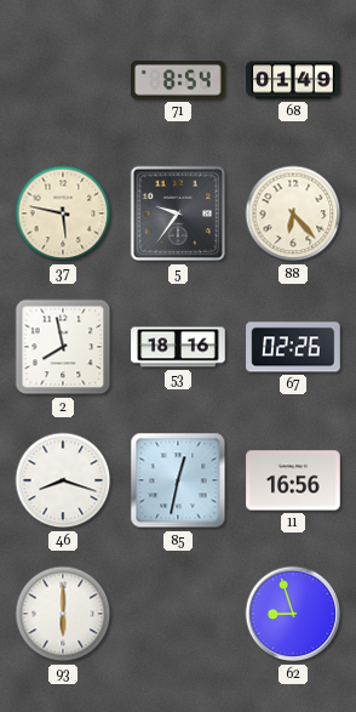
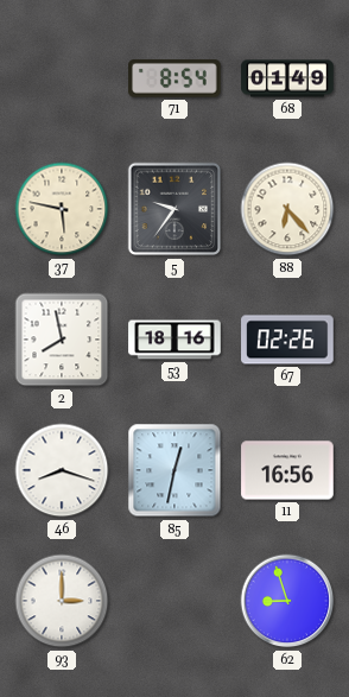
93: 6:00 -> 3:00 (62, 601)
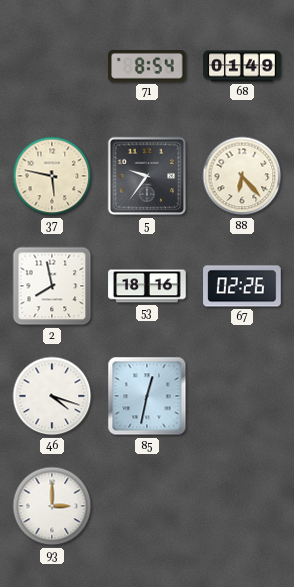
46: 8:18 -> 4:18 (52, 396)
11: 16:56 -> none (287, 470)
62: 8:57 -> none (287, 601)
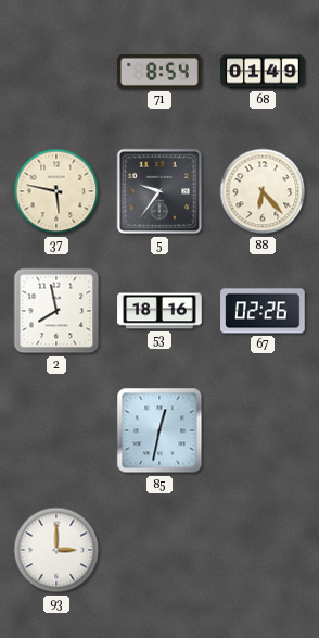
46: 4:18 -> none (52, 396)
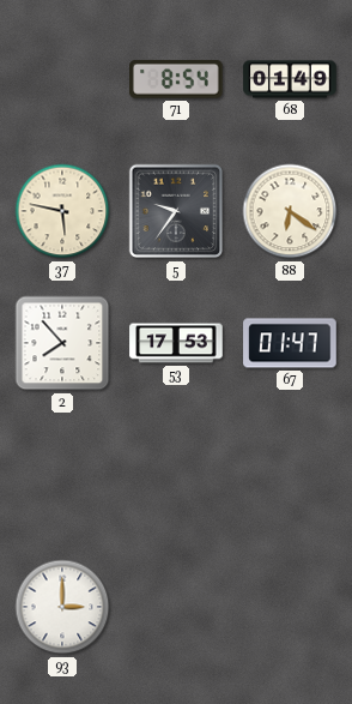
88: 6:23 -> 6:21 (290, 211)
2: 7:58 -> 7:53 (62, 343)
53: 18:16 -> 17:53 (176, 343)
67: 02:26 -> 01:47 (290, 343)
85: 12:32 -> none (159, 430)
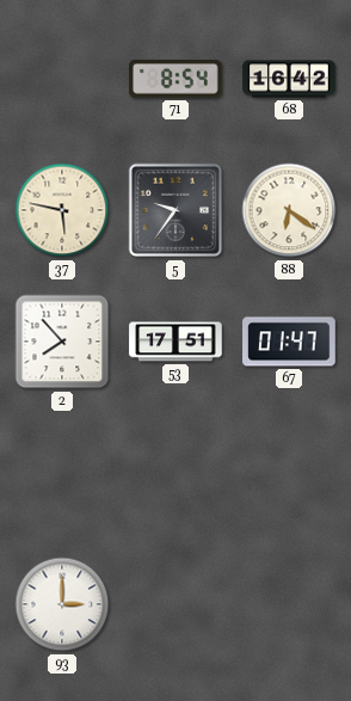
68: 01:49 -> 16:42 (289, 79)
53: 17:53 -> 17:51 (176, 342)
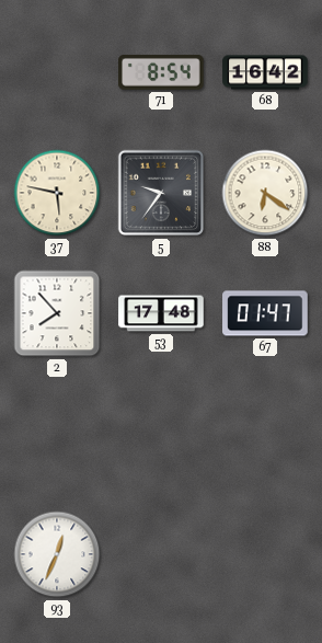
53: 17:51 -> 17:48 (161, 313)
93: 3:00 -> 12:34 (57, 554)
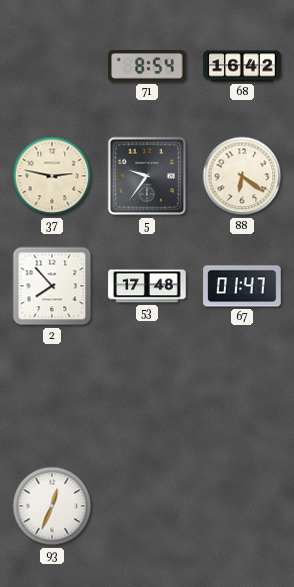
37: 5:47 -> 2:47 (52, 176)
